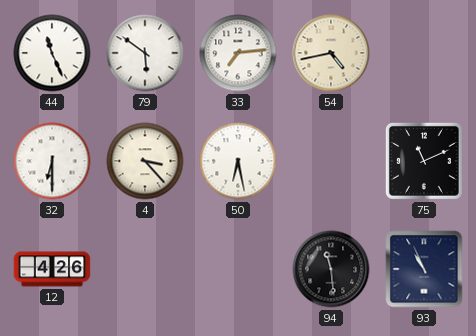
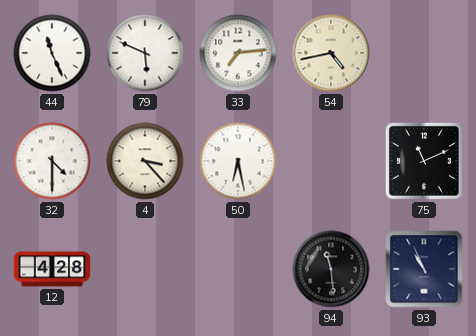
79: 5:51 -> 5:49 (145, 53)
32: 6:30 -> 4:30 (52, 161)
12: 4:26 -> 4:28 (52, 269)
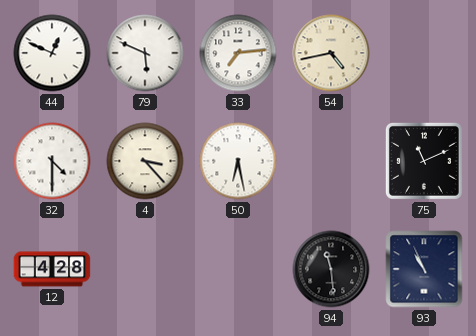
44: 11:26 -> 12:49 (52, 53)
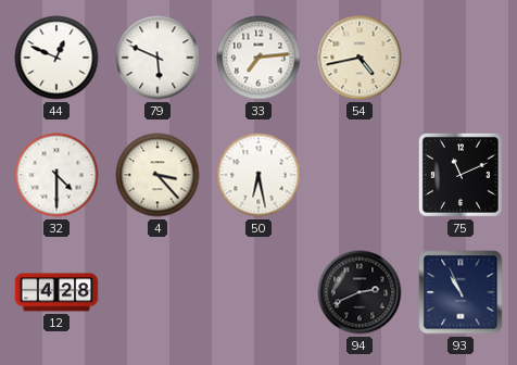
94: 11:29 -> 2:41 (360, 292)
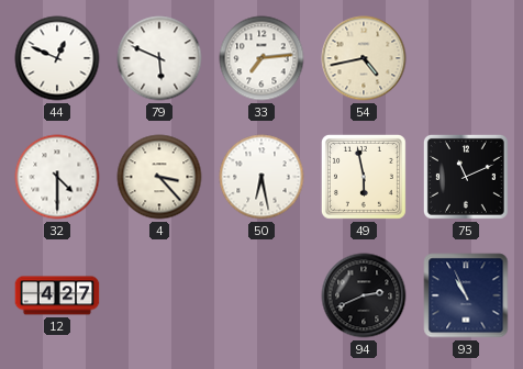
49: none -> 5:58 (364, 177)
12: 4:28 -> 4:27 (57, 295)
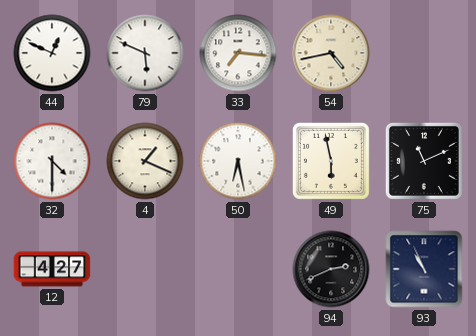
33: 7:14 -> 7:16 (238, 53)
4: 3:23 -> 1:19 (145, 161)
